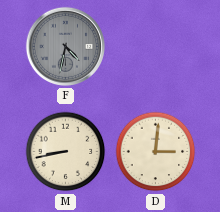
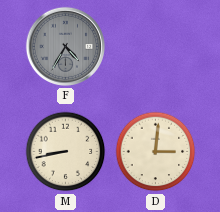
F: 4:32 -> 4:35 (65, 46)
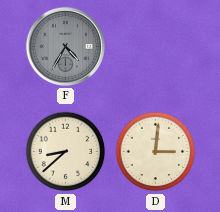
M: 8:43 -> 8:38 (66, 152)
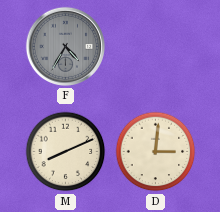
M: 8:38 -> 8:11 (66, 152)
